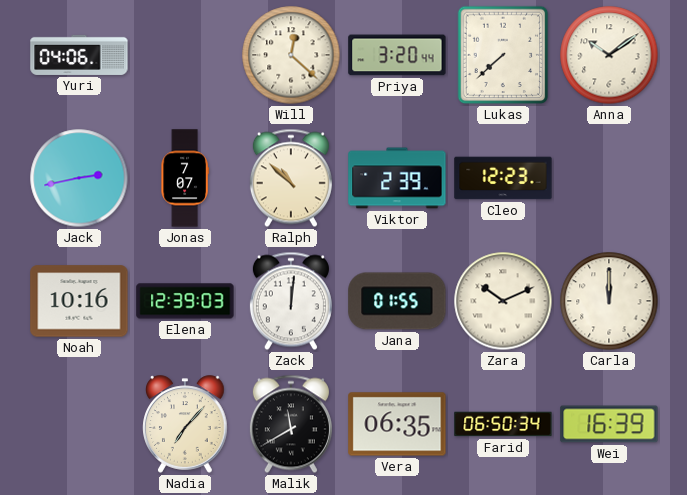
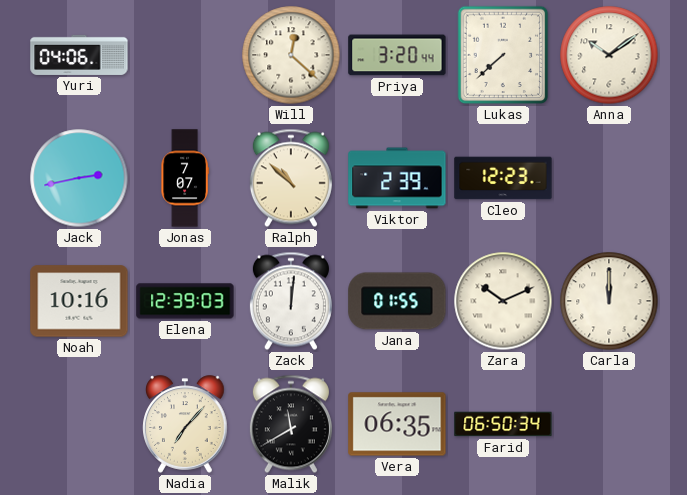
Wei: 16:39 -> none (609, 424)
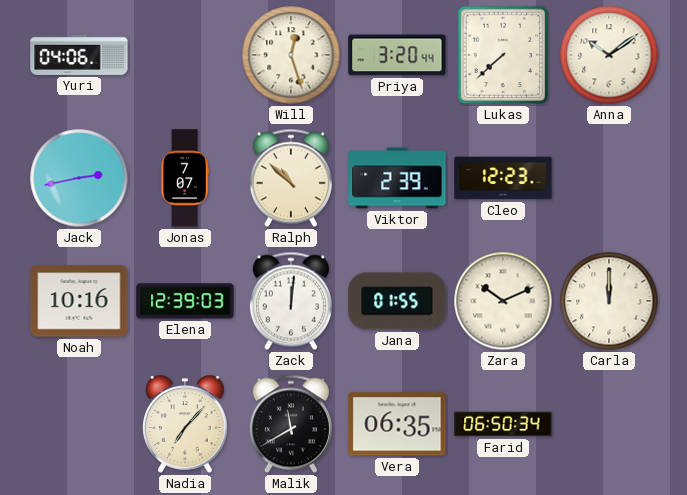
Will: 12:22 -> 12:27 (291, 55)
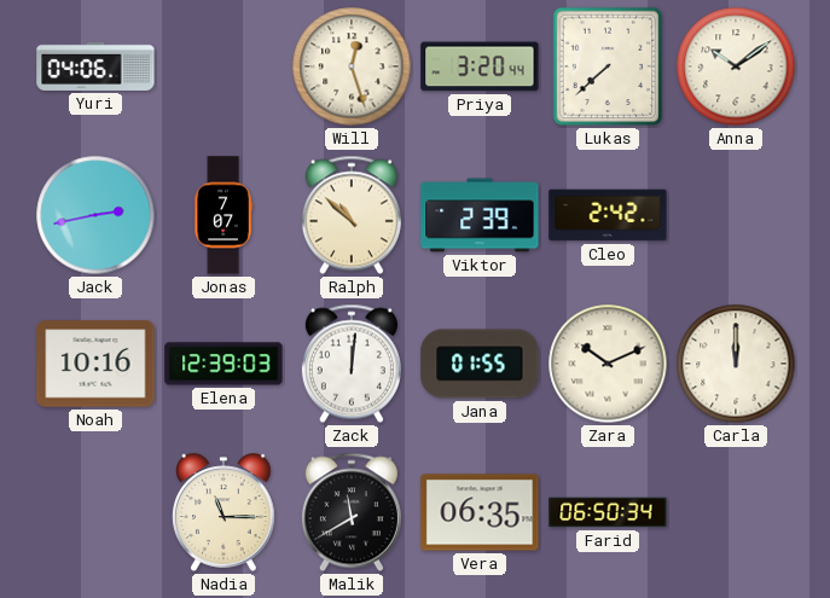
Cleo: 12:23 -> 2:42 (608, 215)
Nadia: 7:07 -> 11:15 (224, 512)
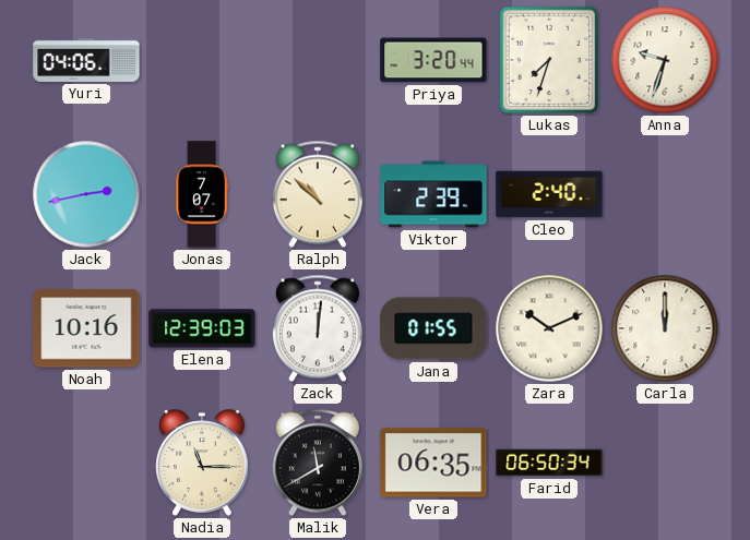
Will: 12:27 -> none (352, 66)
Lukas: 7:38 -> 7:33 (549, 60)
Anna: 10:09 -> 9:33 (665, 60)
Cleo: 2:42 -> 2:40 (549, 194)
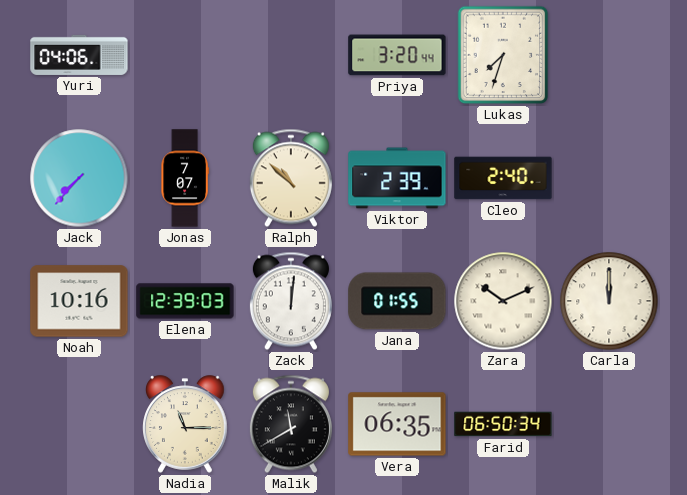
Anna: 9:33 -> none (665, 60)
Jack: 2:43 -> 7:37 (79, 178)
